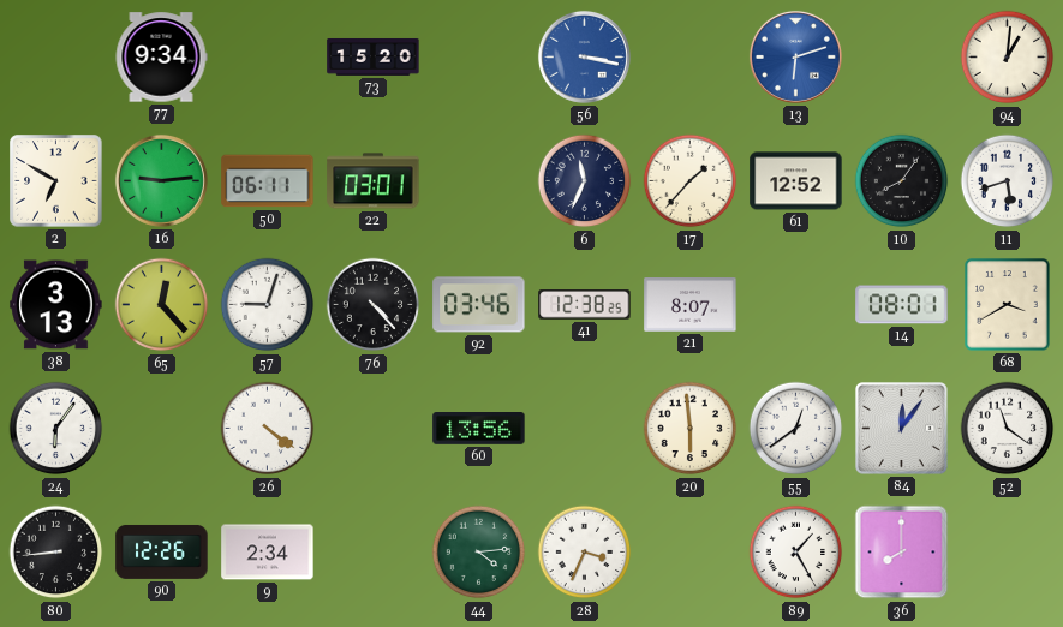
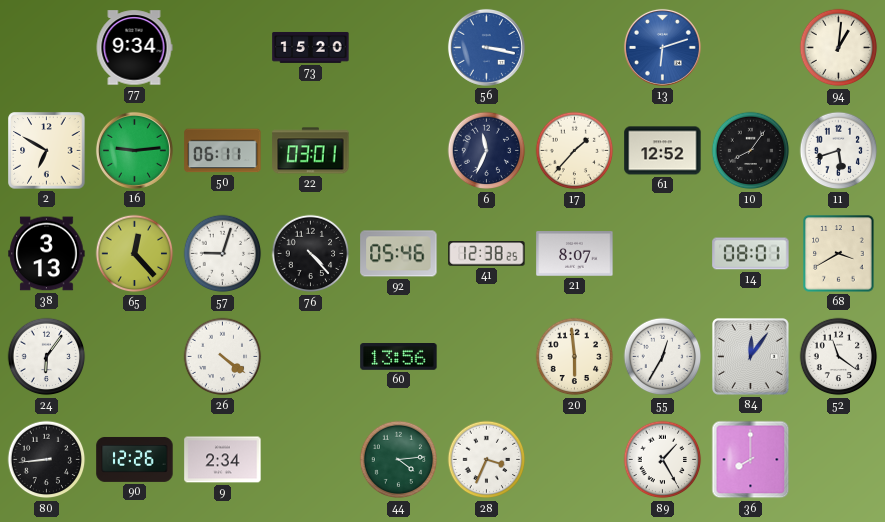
92: 03:46 -> 05:46 (399, 254)
55: 12:39 -> 12:35 (663, 357)
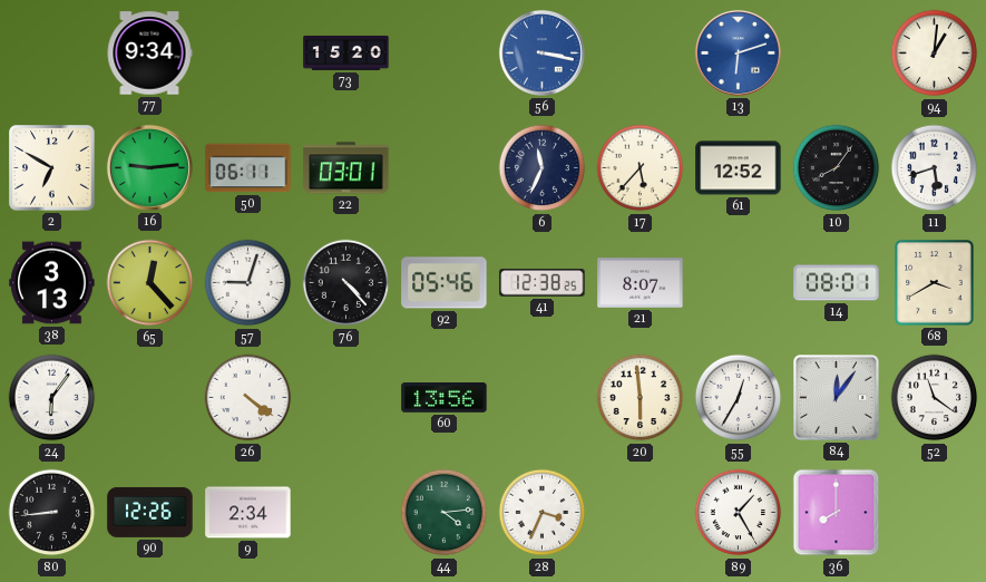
17: 1:37 -> 5:37 (641, 168)
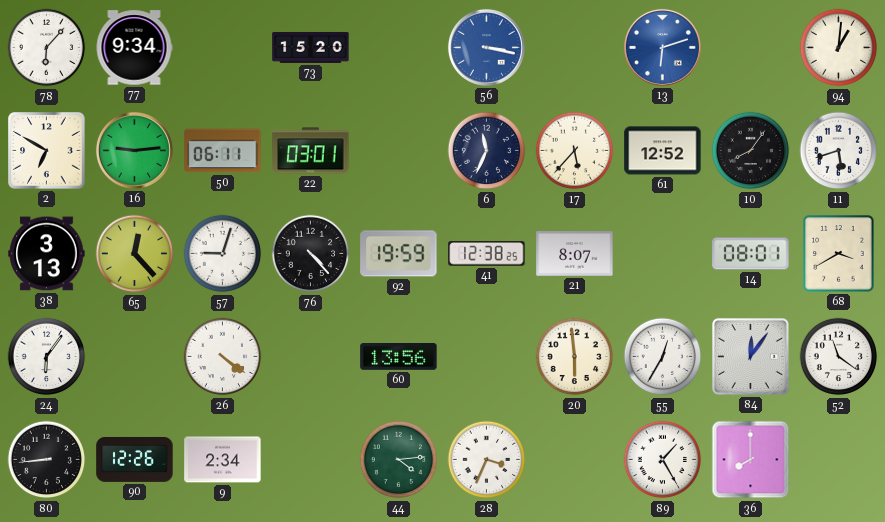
78: none -> 6:07 (47, 48)
92: 05:46 -> 19:59 (399, 254)
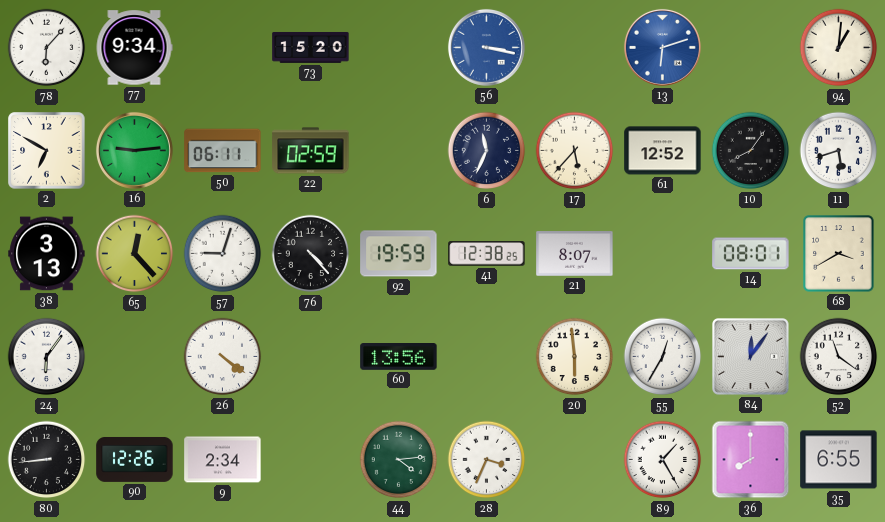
22: 03:01 -> 02:59 (311, 151)
35: none -> 6:55 (839, 460)
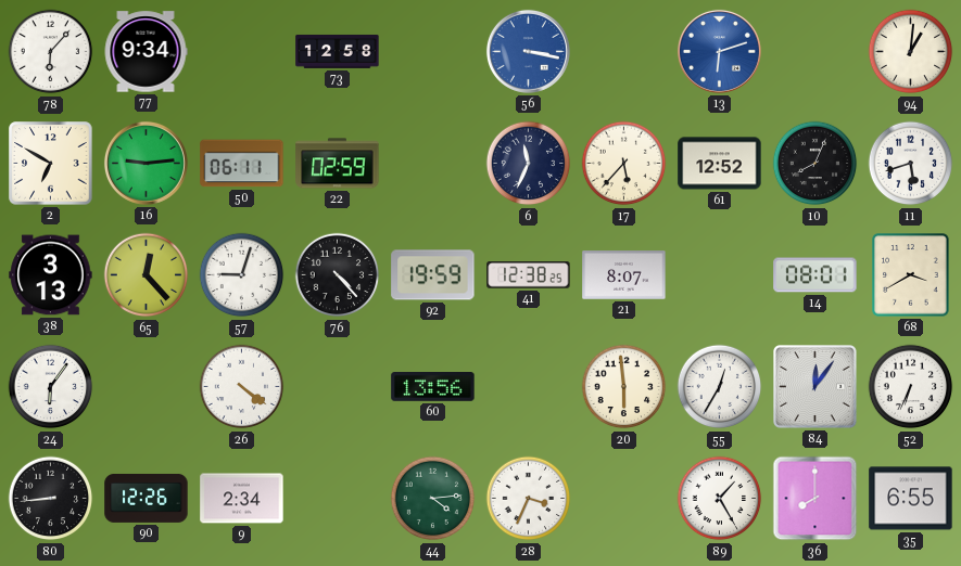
73: 15:20 -> 12:58 (338, 51)
10: 8:06 -> 8:04 (815, 164)
52: 11:21 -> 6:34 (911, 387)
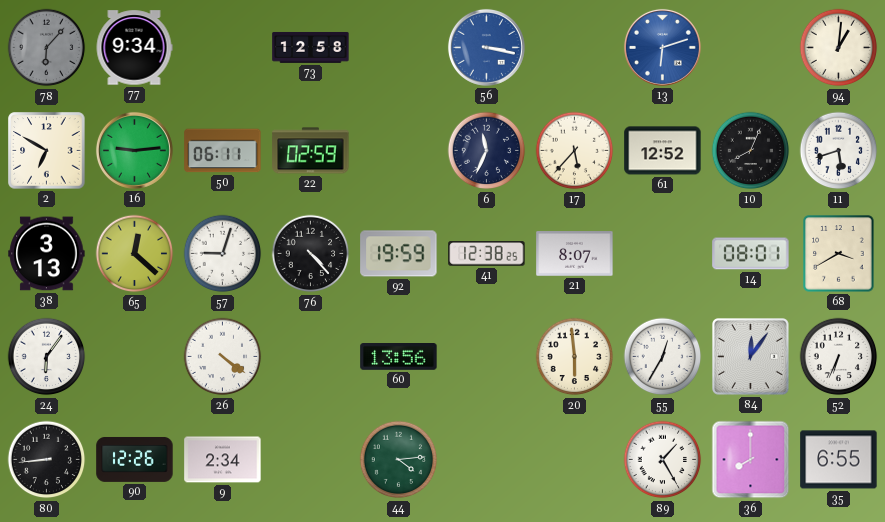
78 dial: white -> grey (47, 48)
65: 12:23 -> 12:22 (135, 254)
28: 3:34 -> none (529, 499)
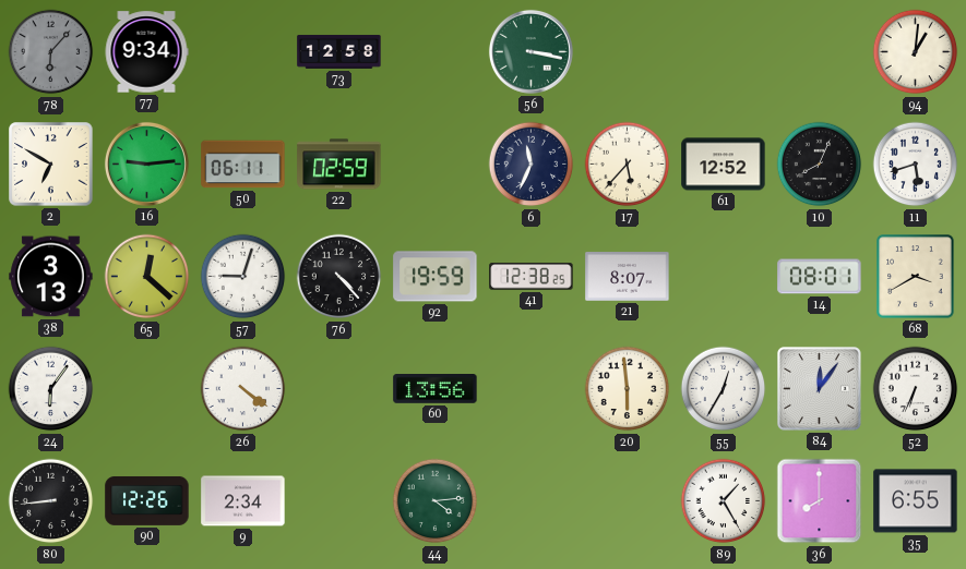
56 dial: blue -> green (530, 51)
13: 6:12 -> none (662, 47)
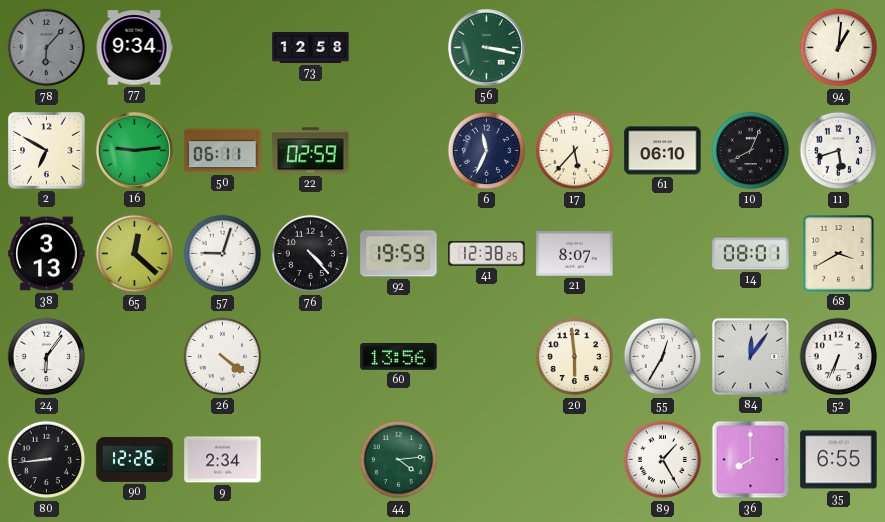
61: 12:52 -> 06:10 (663, 151)
